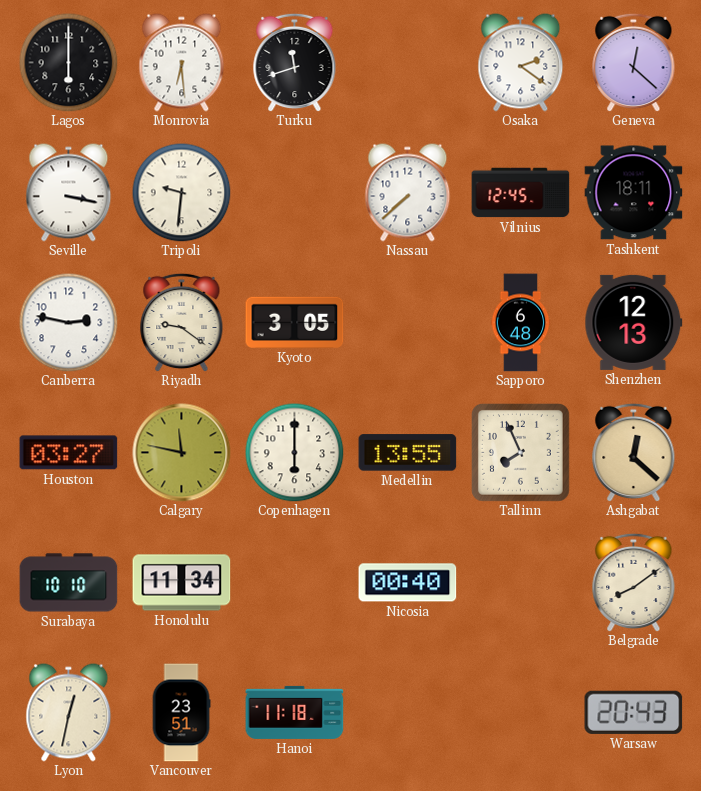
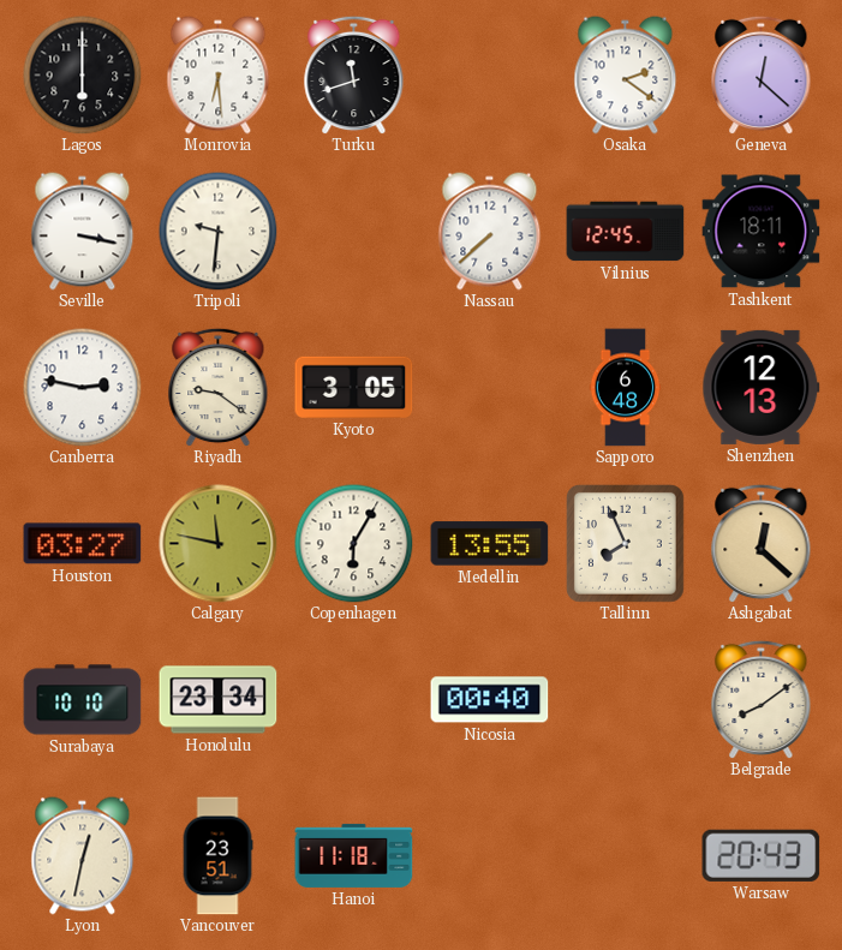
Copenhagen: 6:00 -> 6:05 (354, 544)
Honolulu: 11:34 -> 23:34 (219, 700)
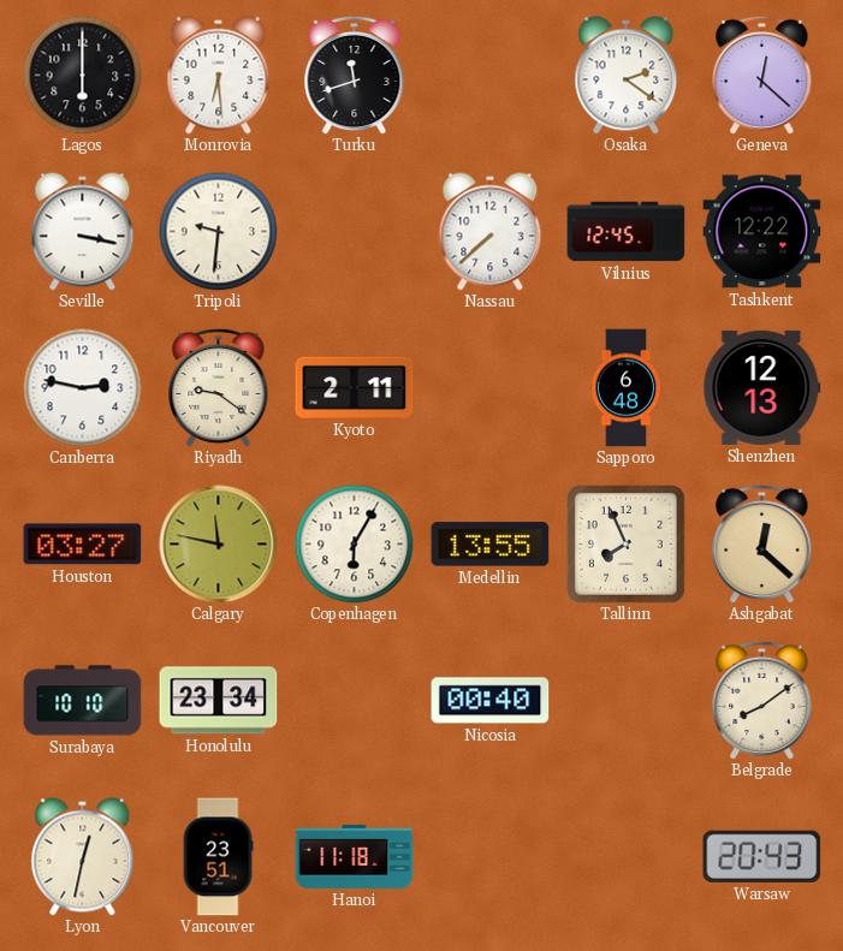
Tashkent: 18:11 -> 12:22 (762, 232)
Kyoto: 3:05 -> 2:11 (355, 387)
